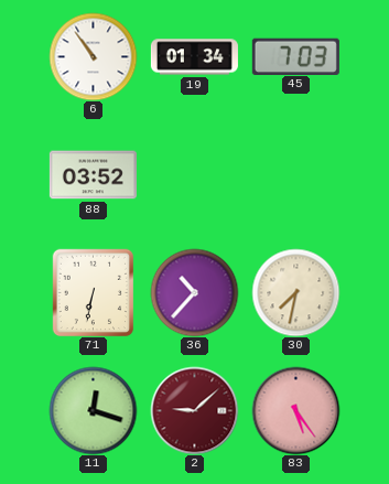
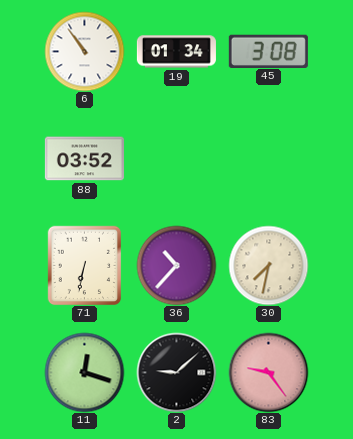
45: 7:03 -> 3:08 (268, 51)
2 dial: burgundy -> black (176, 372)
83: 5:24 -> 9:24 (268, 372)
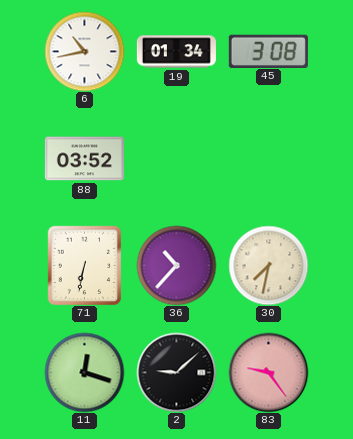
6: 10:54 -> 10:43 (84, 51)
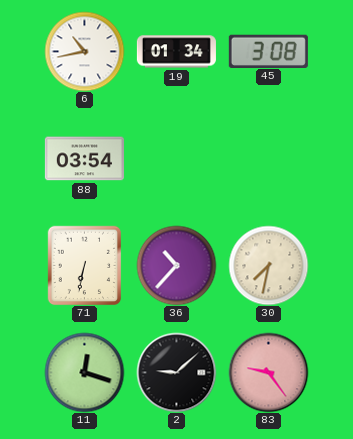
88: 03:52 -> 03:54 (84, 159)
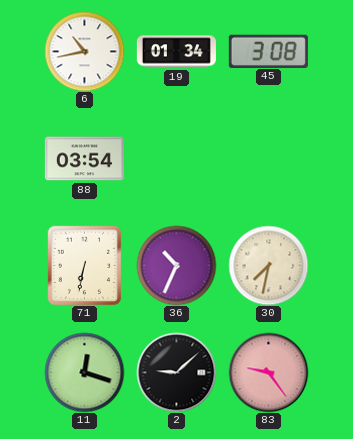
36: 10:37 -> 10:34 (176, 265)
